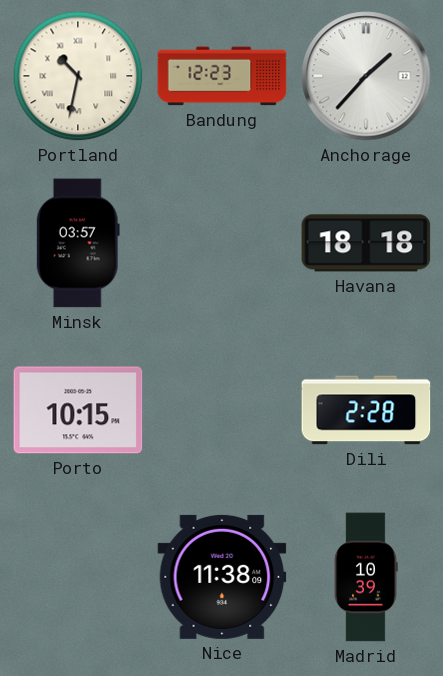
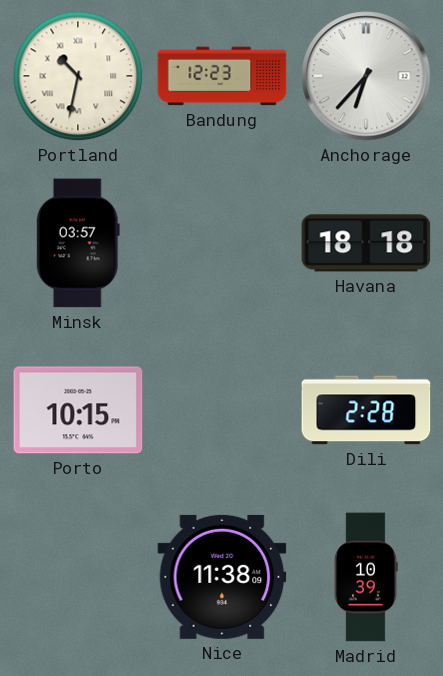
Anchorage: 1:37 -> 6:37 (366, 76)
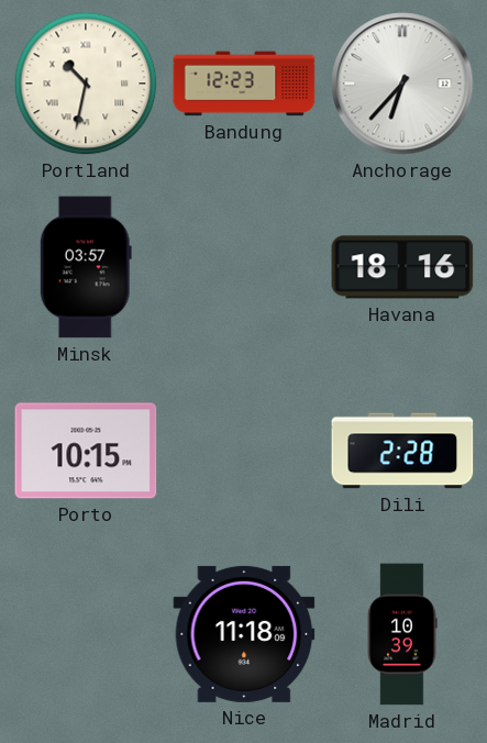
Havana: 18:18 -> 18:16 (402, 267)
Nice: 11:38 -> 11:18 (244, 634)
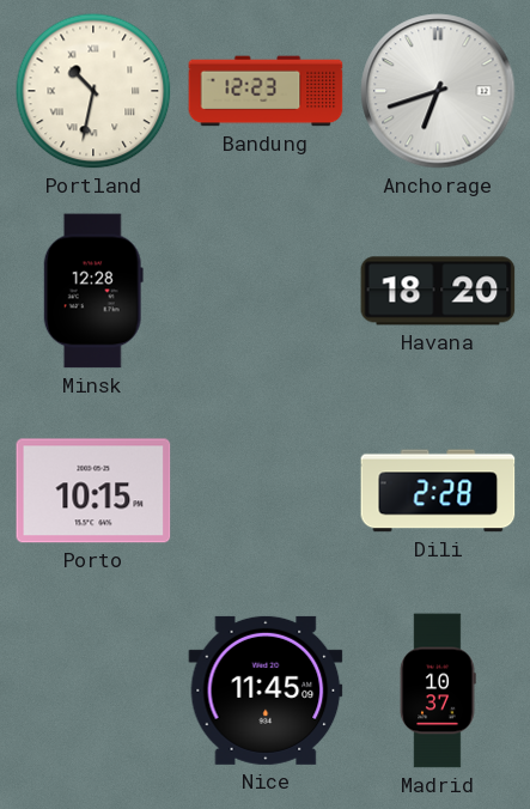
Anchorage: 6:37 -> 6:42 (438, 91)
Minsk: 03:57 -> 12:28 (93, 291)
Havana: 18:16 -> 18:20 (438, 291)
Nice: 11:18 -> 11:45 (266, 691)
Madrid: 10:39 -> 10:37 (438, 691)
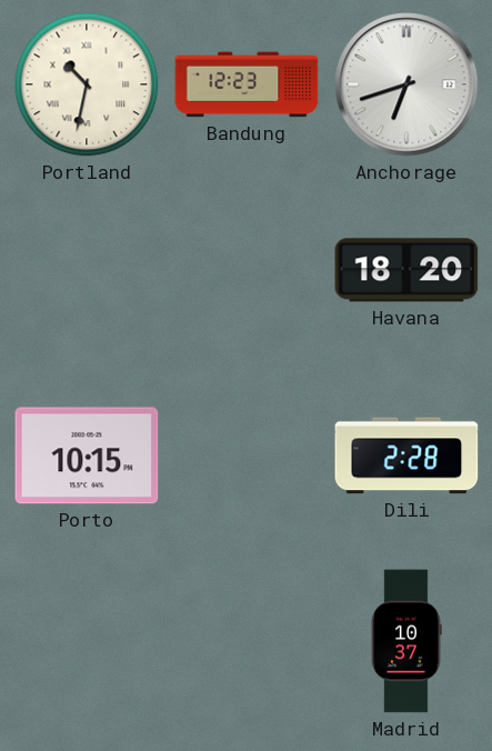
Minsk: 12:28 -> none (93, 291)
Nice: 11:45 -> none (266, 691)
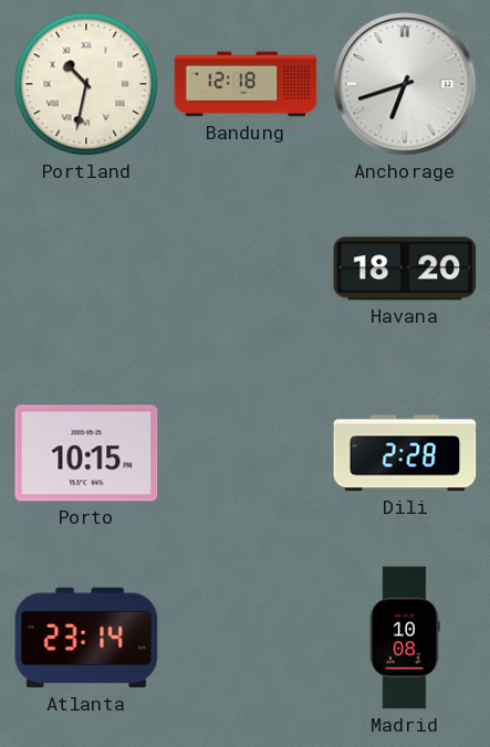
Bandung: 12:23 -> 12:18 (246, 84)
Atlanta: none -> 23:14 (86, 638)
Madrid: 10:37 -> 10:08 (405, 638)
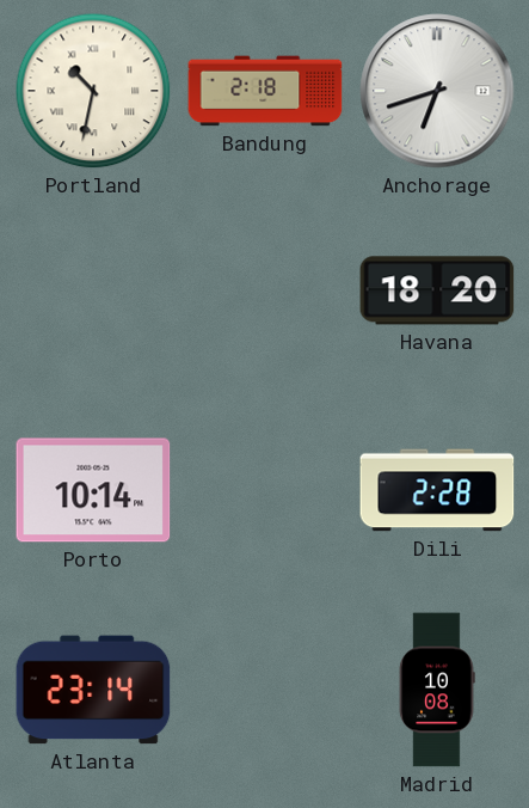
Bandung: 12:18 -> 2:18 (265, 91)
Porto: 10:15 -> 10:14 (93, 490)
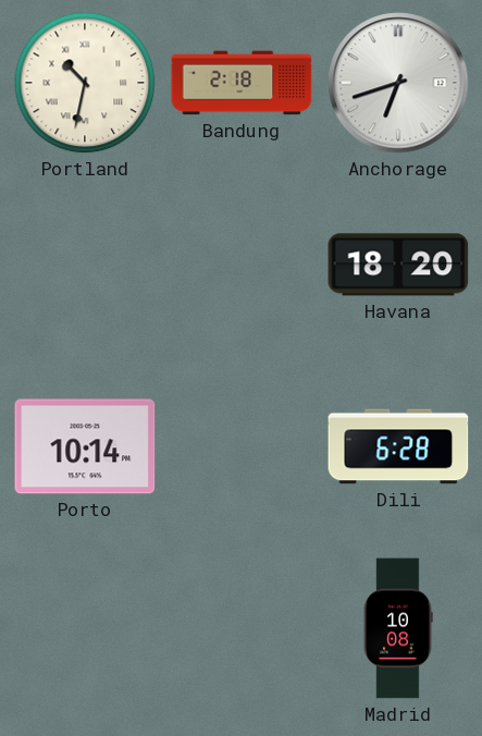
Dili: 2:28 -> 6:28 (398, 446)
Atlanta: 23:14 -> none (93, 690)
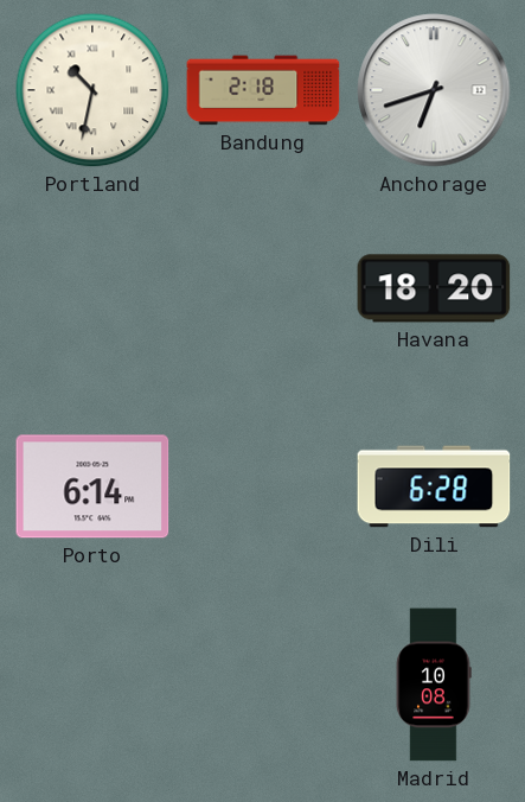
Porto: 10:14 -> 6:14 (92, 486)
